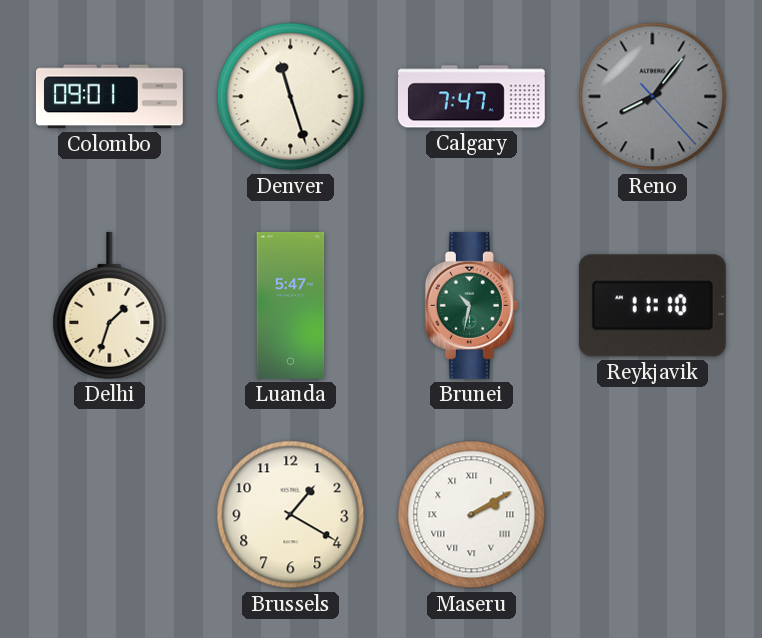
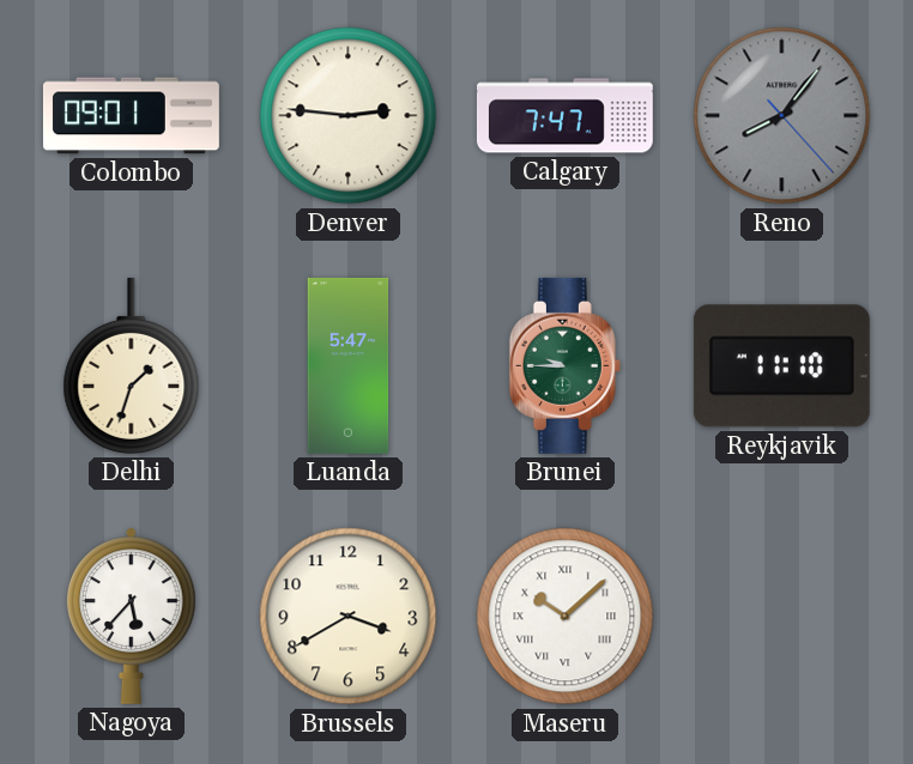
Denver: 11:27 -> 2:46 (349, 116)
Brunei: 10:32 -> 9:45 (564, 365)
Nagoya: none -> 5:37 (132, 616)
Brussels: 1:20 -> 3:40 (349, 617)
Maseru: 2:10 -> 10:08 (566, 617)
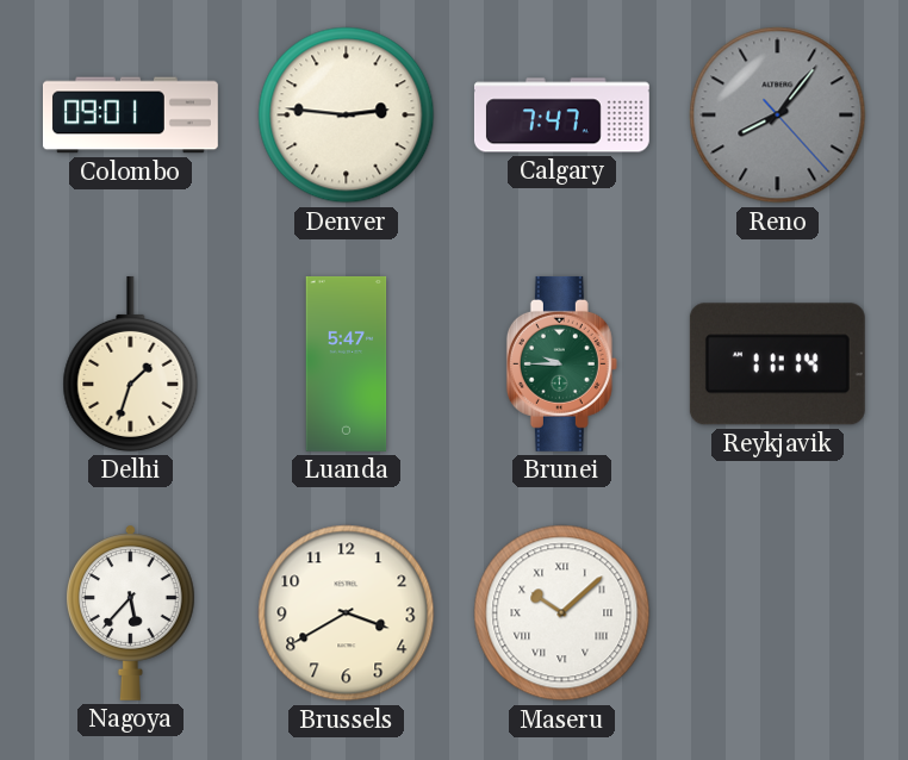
Reykjavik: 11:10 -> 11:14 (777, 365)
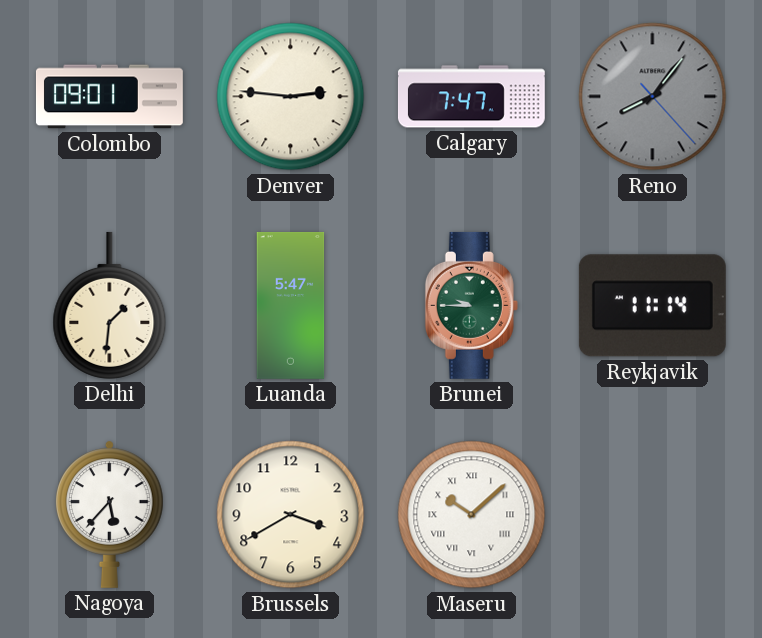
Delhi: 1:33 -> 1:31 (110, 305)
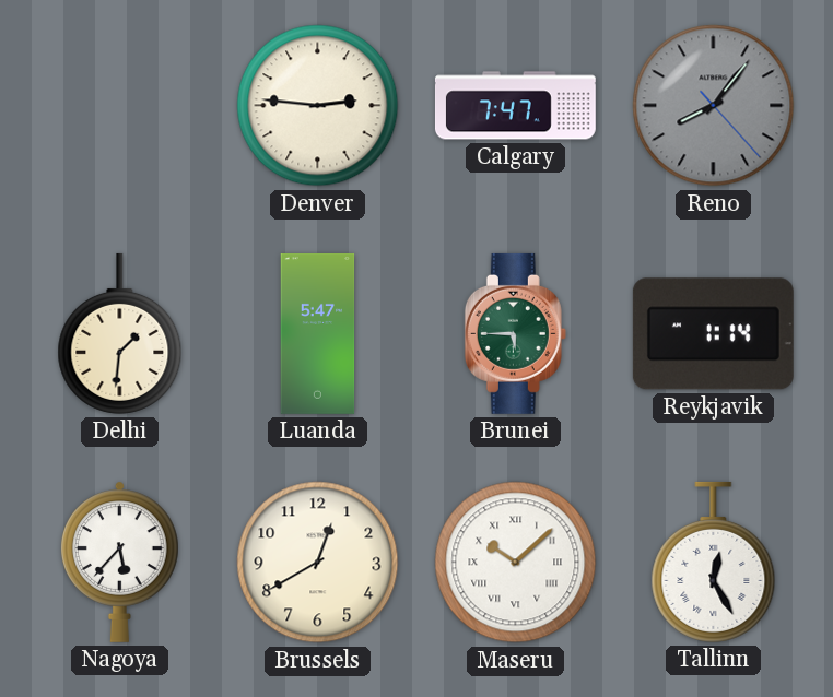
Colombo: 09:01 -> none (110, 97)
Brunei: 9:45 -> 5:45 (515, 333)
Reykjavik: 11:14 -> 1:14 (713, 334)
Brussels: 3:40 -> 12:40 (318, 563)
Tallinn: none -> 12:25 (714, 562)
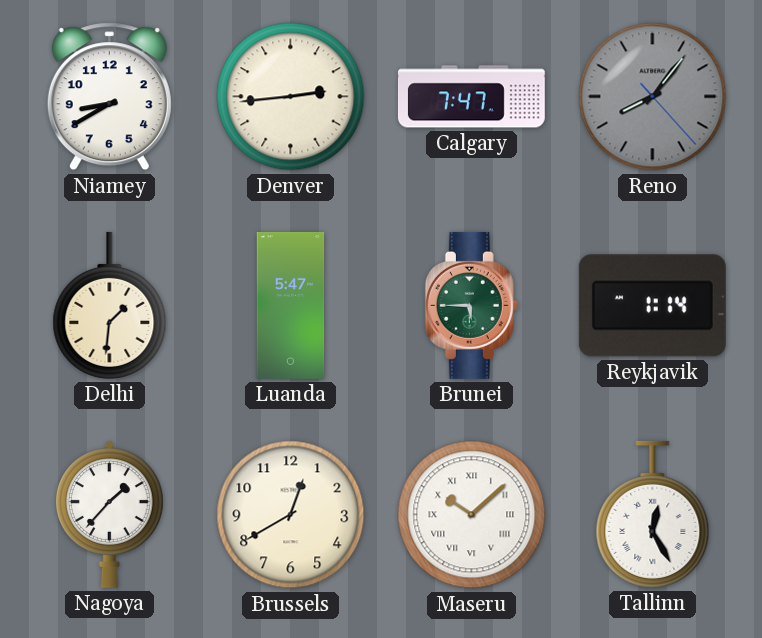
Niamey: none -> 8:40 (109, 97)
Denver: 2:46 -> 2:44 (291, 97)
Nagoya: 5:37 -> 1:37 (110, 514)
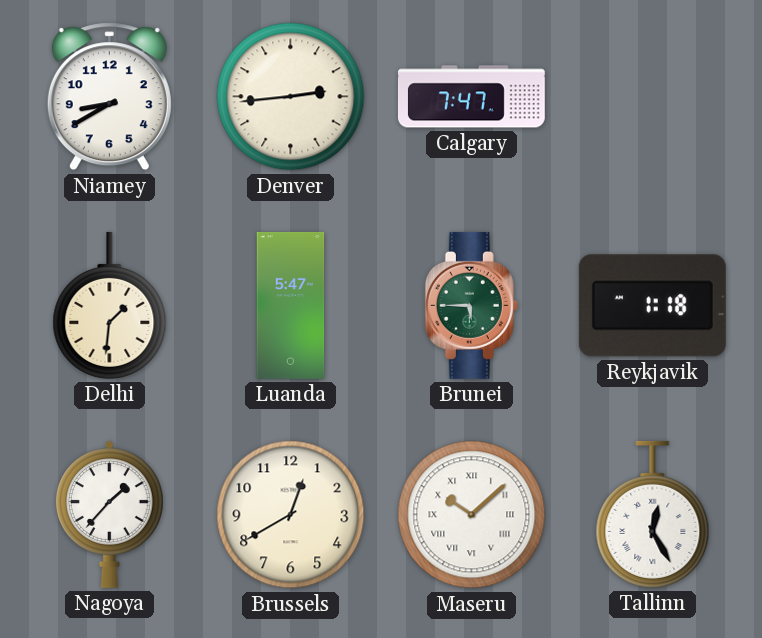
Reno: 8:06 -> none (653, 97)
Reykjavik: 1:14 -> 1:18 (652, 306)
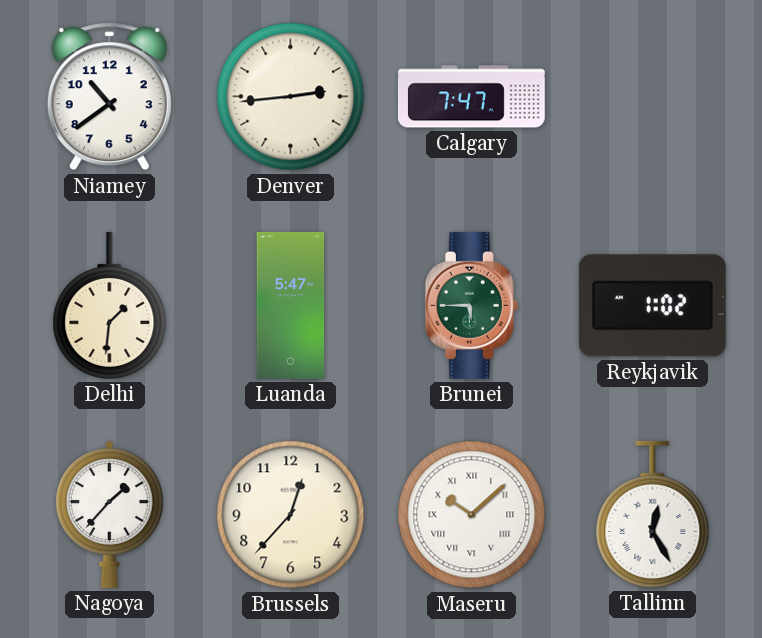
Niamey: 8:40 -> 10:39 (109, 97)
Reykjavik: 1:18 -> 1:02 (652, 306)
Brussels: 12:40 -> 12:37 (291, 515)
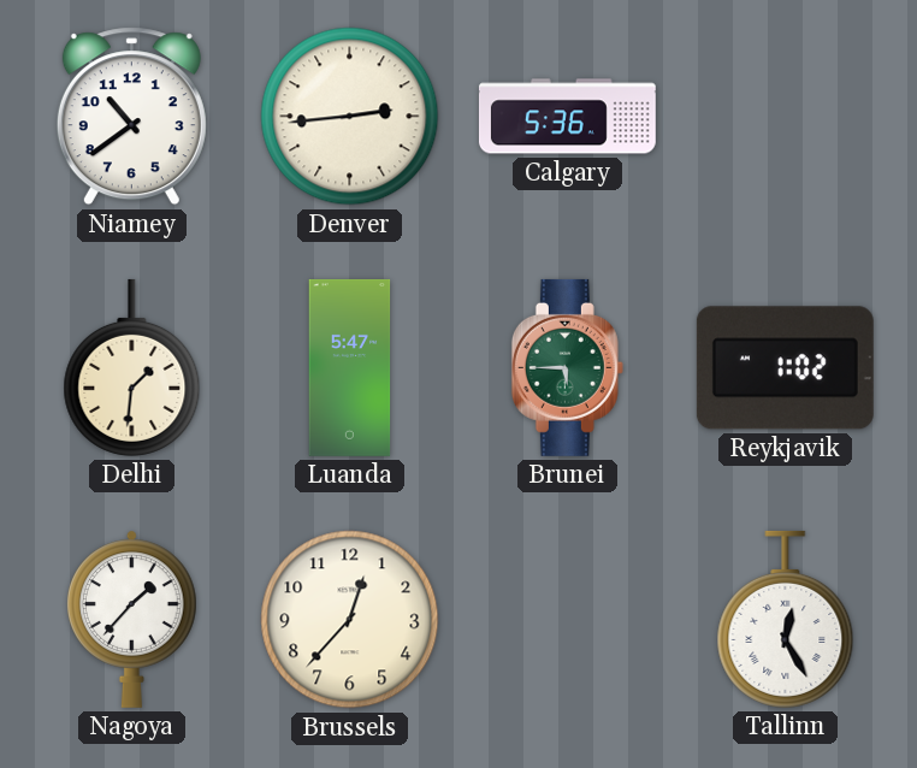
Calgary: 7:47 -> 5:36 (567, 117)
Maseru: 10:08 -> none (472, 515)
